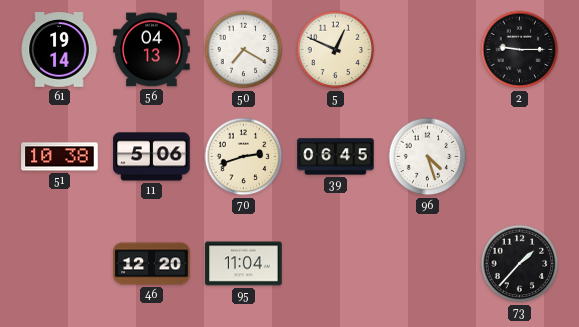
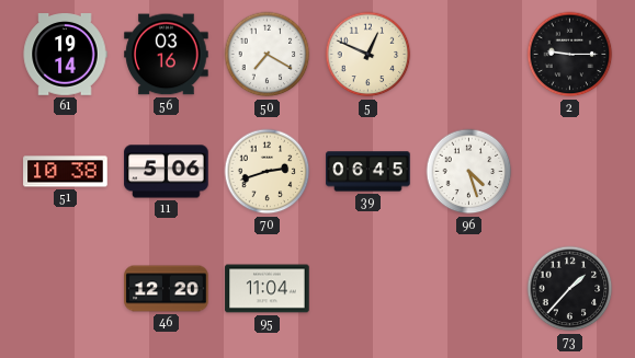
56: 04:13 -> 03:16 (167, 55)
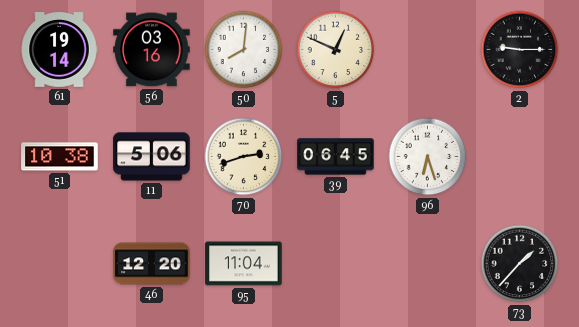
50: 7:20 -> 8:01 (244, 50)
96: 4:27 -> 6:27 (428, 157)
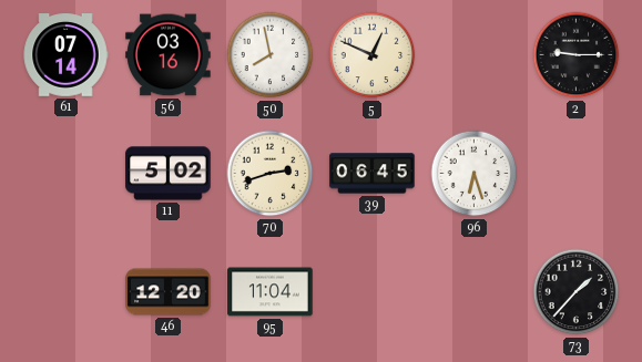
61: 19:14 -> 07:14 (65, 55)
50: 8:01 -> 7:58 (271, 55)
51: 10:38 -> none (60, 157)
11: 5:06 -> 5:02 (169, 174)
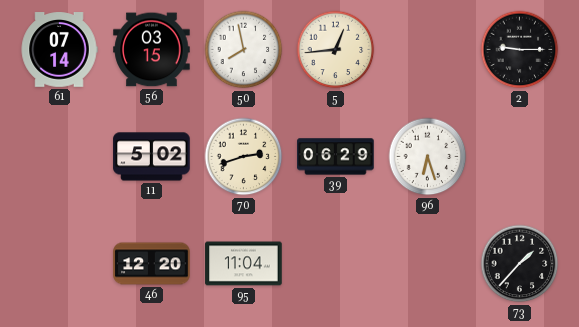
56: 03:16 -> 03:15 (152, 50)
5: 12:49 -> 12:44 (336, 50)
39: 06:45 -> 06:29 (336, 157)
